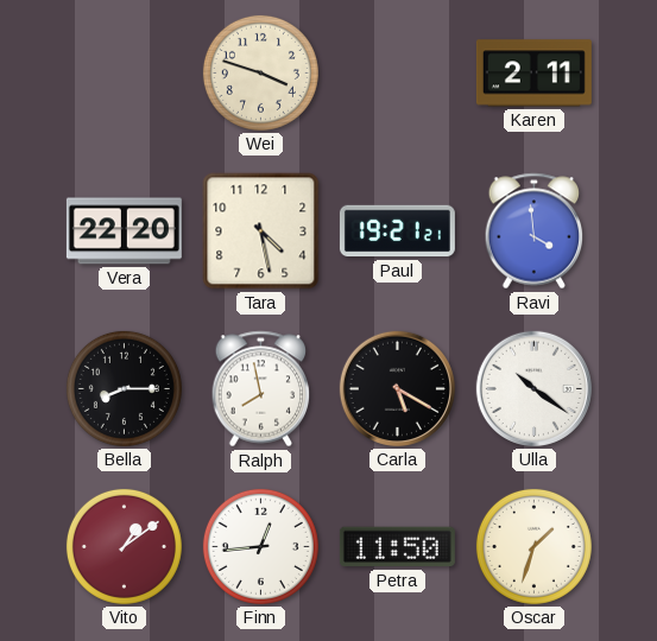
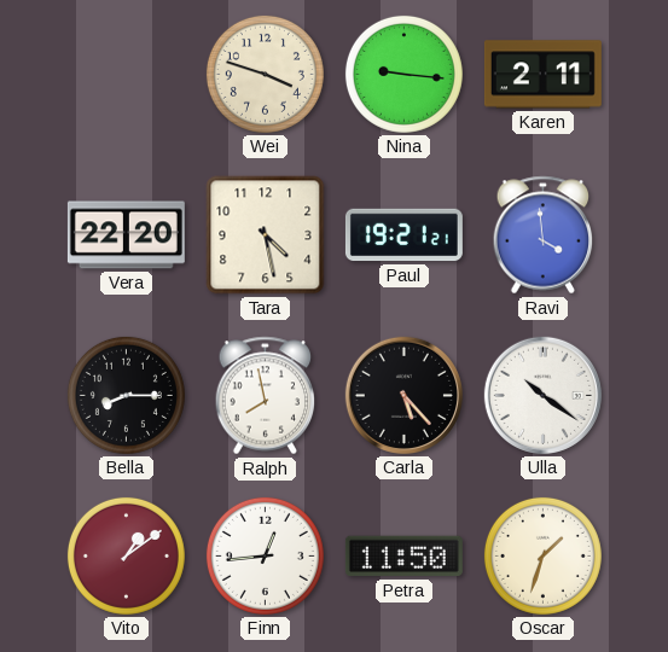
Nina: none -> 9:16 (403, 74)
Carla: 5:20 -> 5:23 (403, 395)
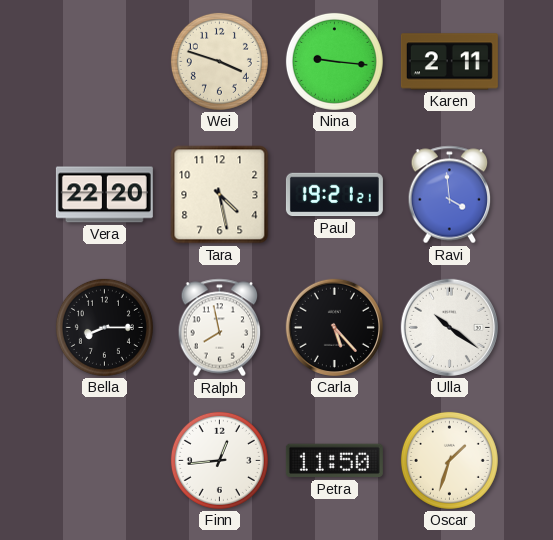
Vito: 1:09 -> none (126, 555)
